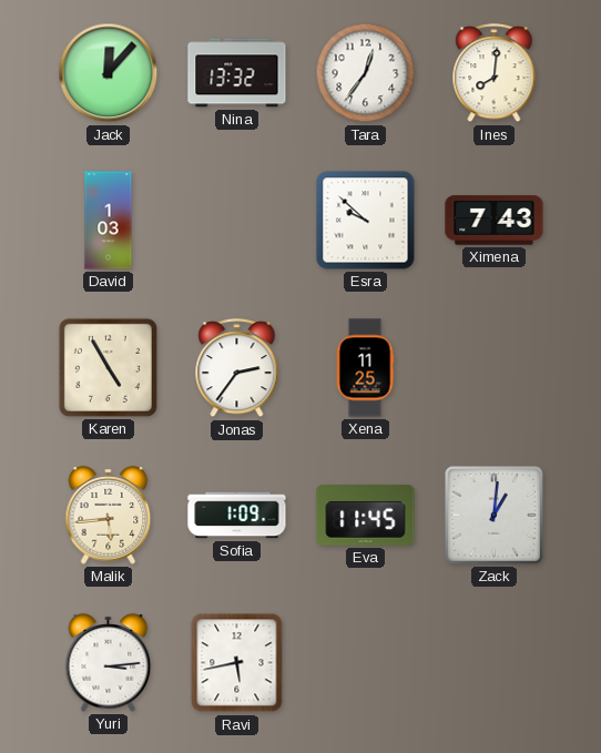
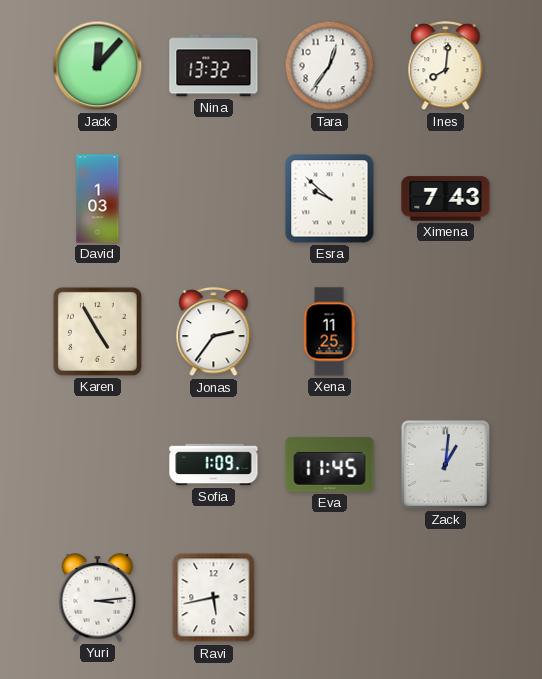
Malik: 5:44 -> none (109, 516)
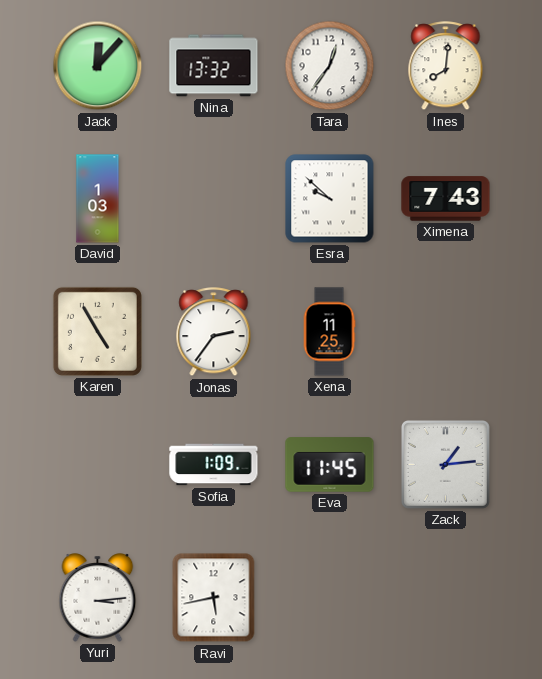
Zack: 1:01 -> 1:14 (445, 464)
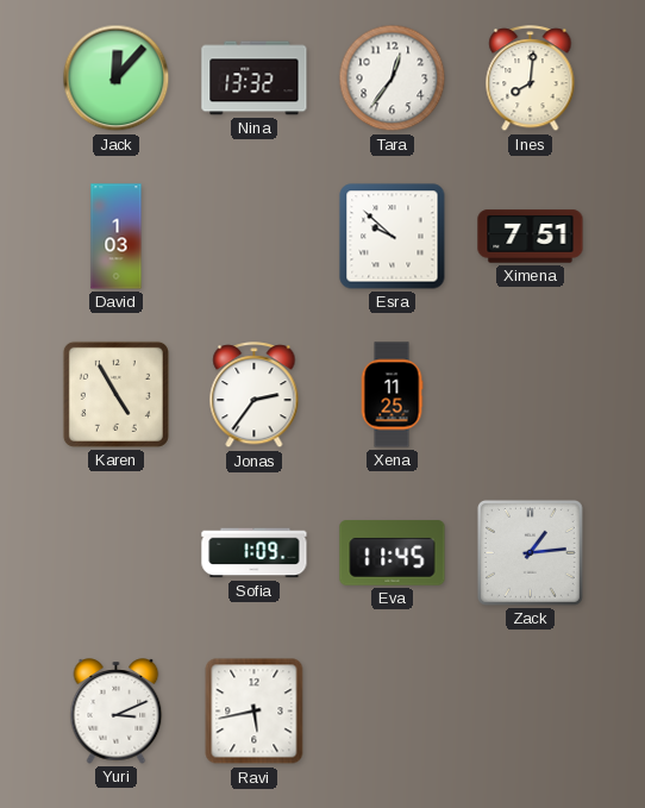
Ximena: 7:43 -> 7:51 (531, 237)
Yuri: 3:14 -> 3:11 (117, 712)
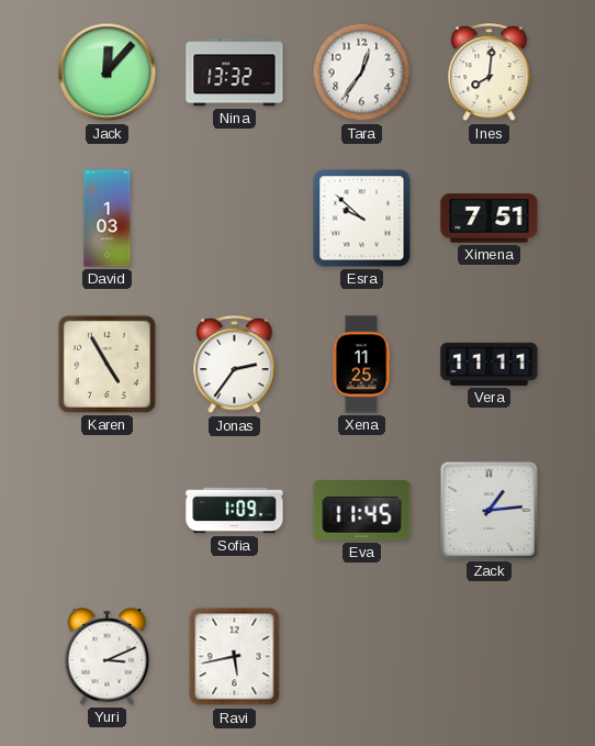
Vera: none -> 11:11 (490, 364)
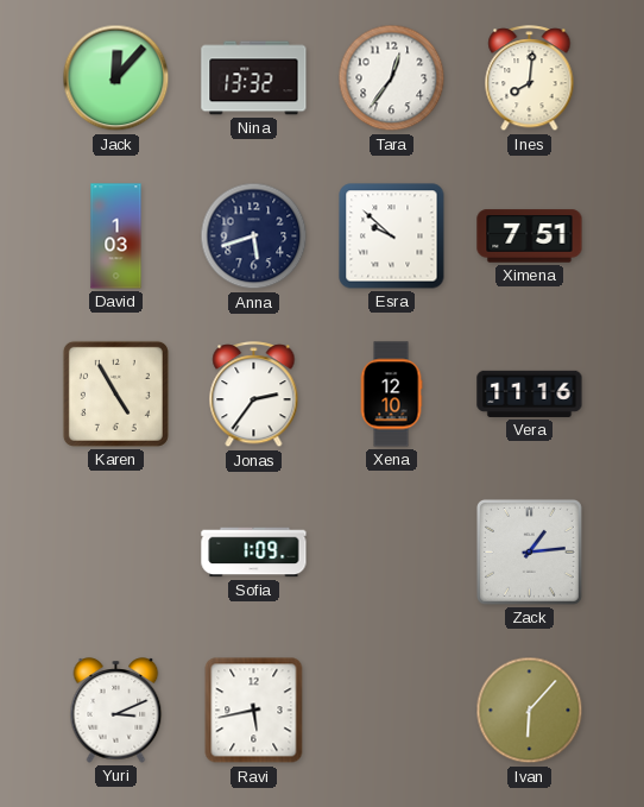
Anna: none -> 5:42 (254, 237)
Xena: 11:25 -> 12:10 (391, 395)
Vera: 11:11 -> 11:16 (530, 393)
Eva: 11:45 -> none (362, 511)
Ivan: none -> 6:07 (530, 711)
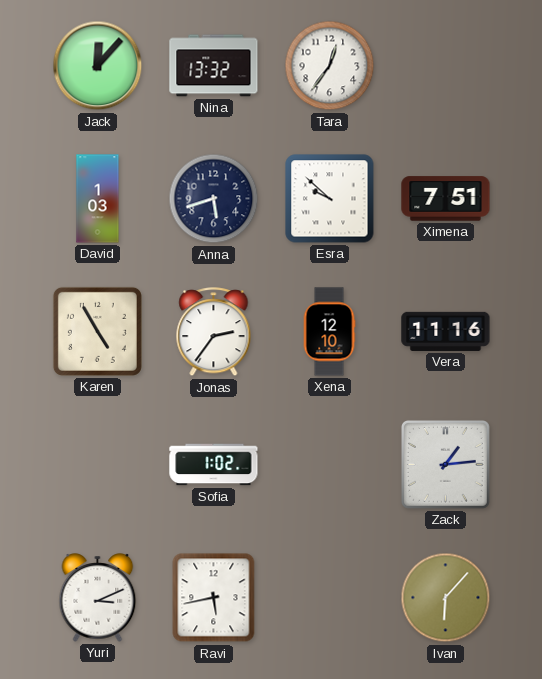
Ines: 8:01 -> none (530, 78)
Sofia: 1:09 -> 1:02 (214, 465)
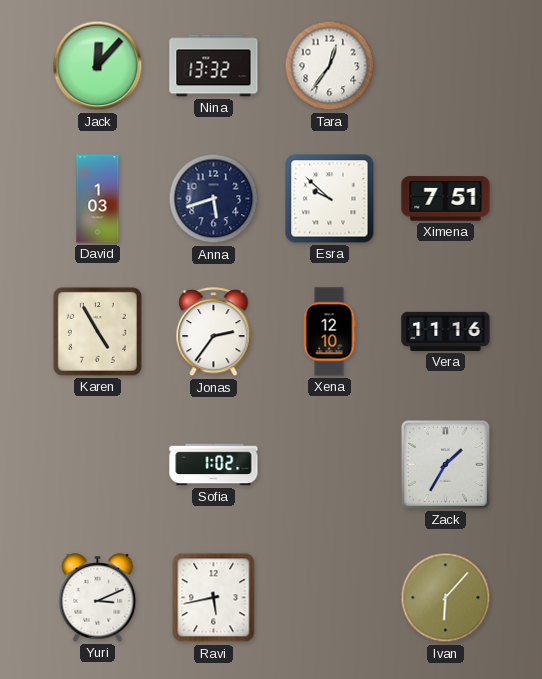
Zack: 1:14 -> 1:35 (445, 464)
